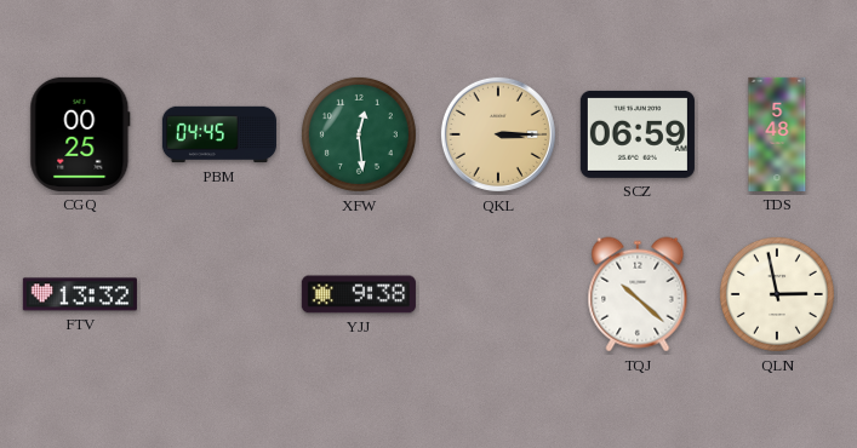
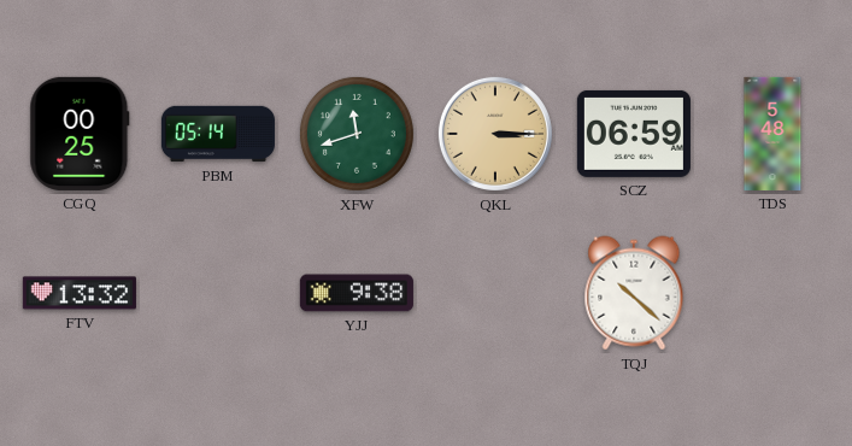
PBM: 04:45 -> 05:14 (218, 134)
XFW: 12:29 -> 11:42 (357, 134)
QLN: 2:58 -> none (777, 294)
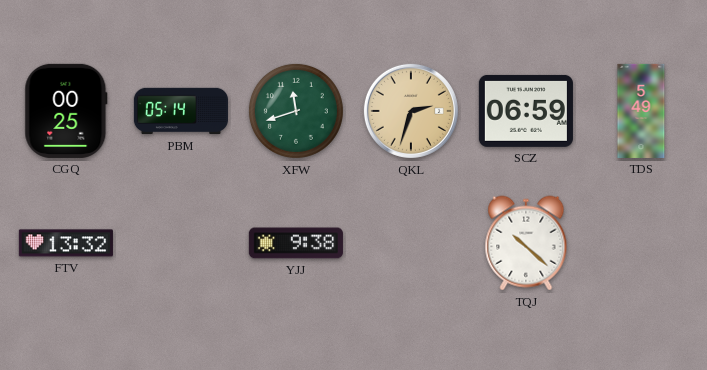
QKL: 3:15 -> 2:33 (411, 111)
TDS: 5:48 -> 5:49 (641, 111)
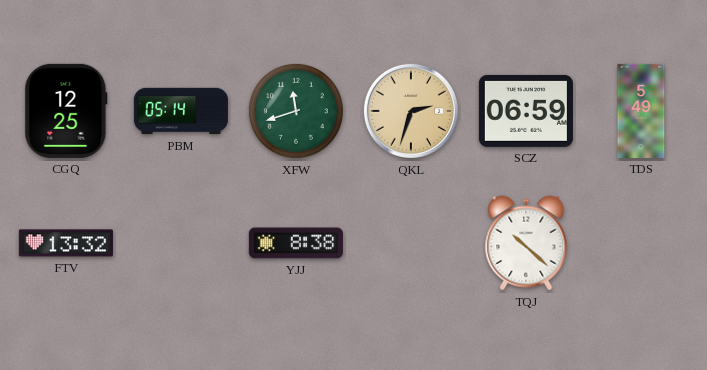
CGQ: 00:25 -> 12:25 (66, 111)
YJJ: 9:38 -> 8:38 (296, 243)
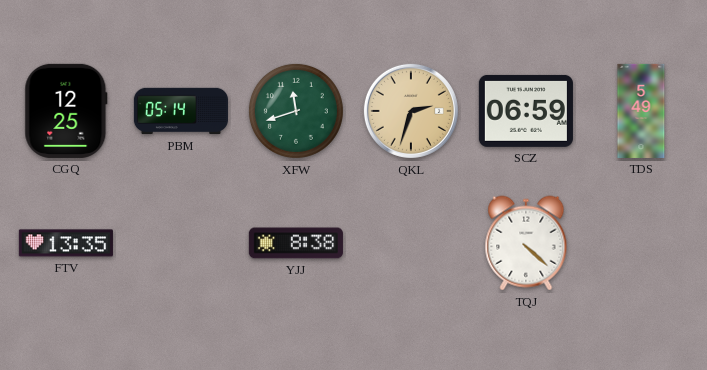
FTV: 13:32 -> 13:35 (66, 243)
TQJ: 10:22 -> 4:22 (526, 243)
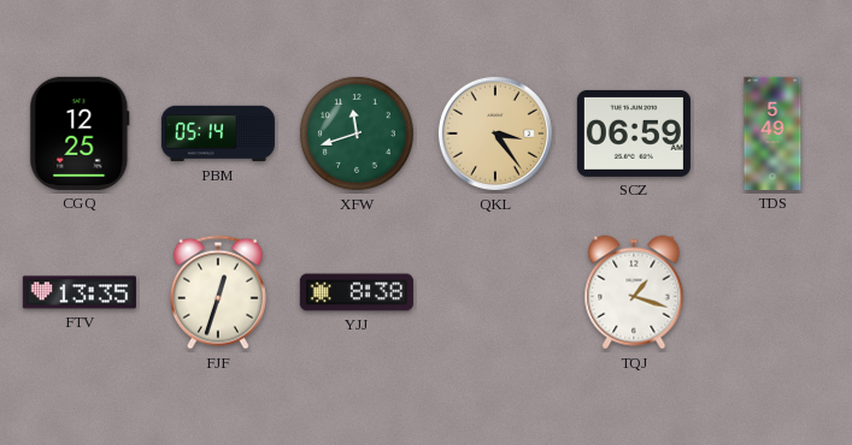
QKL: 2:33 -> 3:24 (495, 133)
FJF: none -> 12:33 (218, 292)
TQJ: 4:22 -> 1:18 (634, 292)
